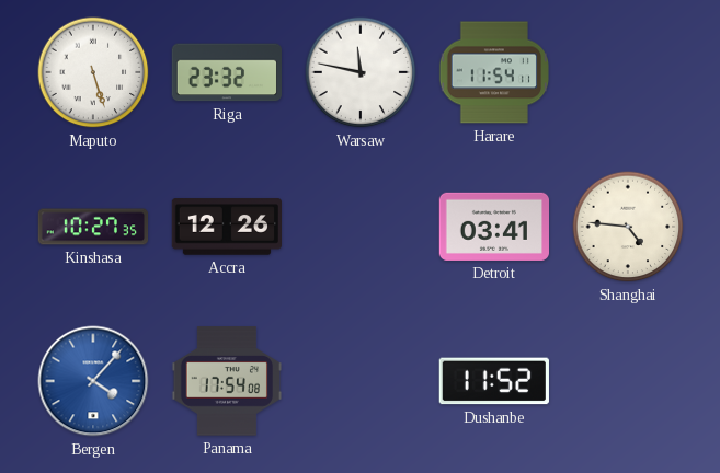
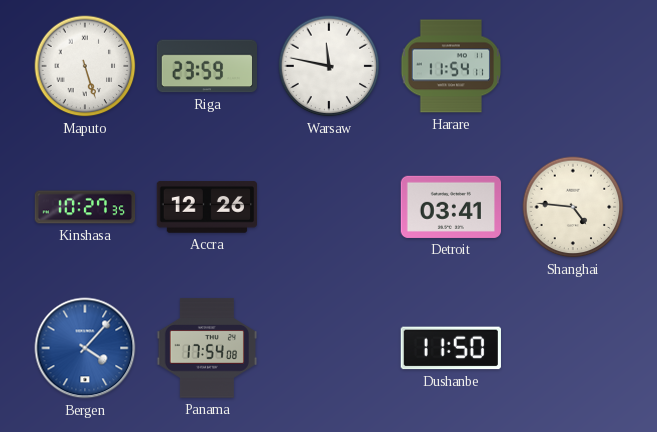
Riga: 23:32 -> 23:59 (206, 66)
Dushanbe: 11:52 -> 11:50 (451, 348)
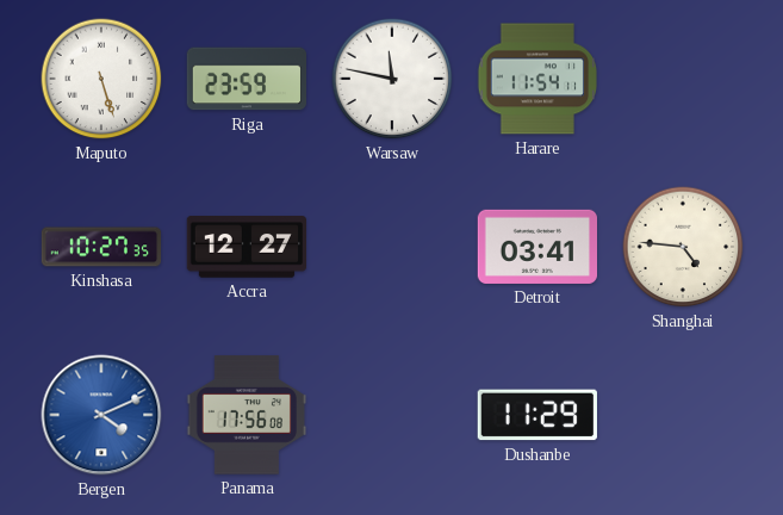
Accra: 12:26 -> 12:27 (246, 247)
Bergen: 4:07 -> 4:11 (101, 415)
Panama: 17:54 -> 17:56 (246, 415)
Dushanbe: 11:50 -> 11:29 (537, 415)
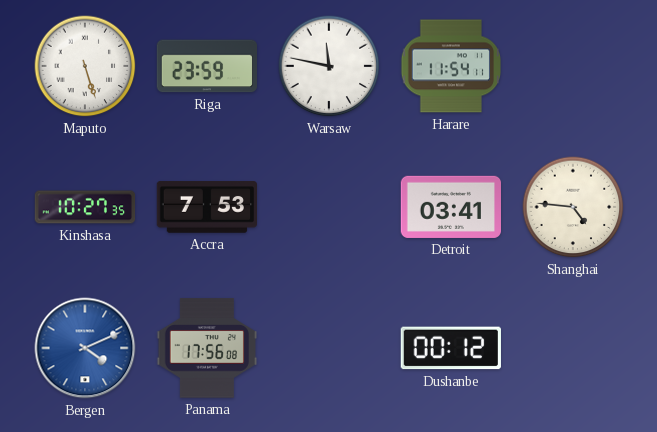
Accra: 12:27 -> 7:53 (206, 207)
Dushanbe: 11:29 -> 00:12 (451, 348)
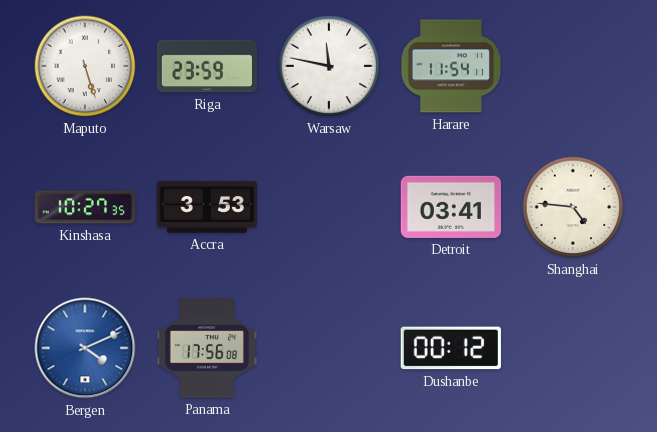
Accra: 7:53 -> 3:53 (206, 207)
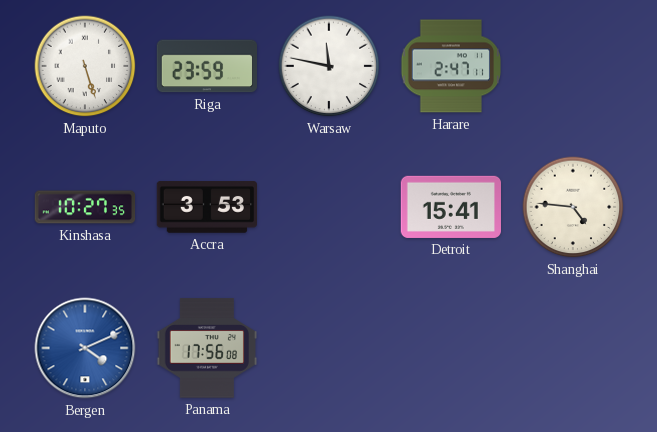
Harare: 11:54 -> 2:47 (450, 66)
Detroit: 03:41 -> 15:41 (450, 207)
Dushanbe: 00:12 -> none (451, 348)
